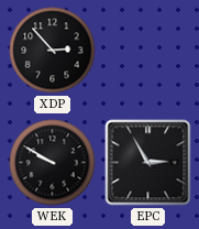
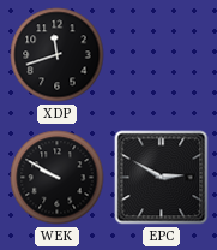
XDP: 2:53 -> 11:42 (58, 55)
EPC: 2:55 -> 2:50 (162, 178)
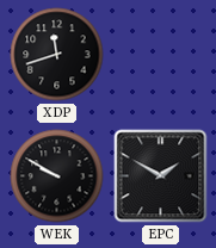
EPC: 2:50 -> 1:50 (161, 176)
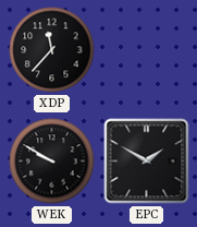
XDP: 11:42 -> 11:37 (52, 50)
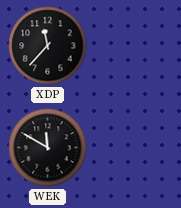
WEK: 9:50 -> 11:50 (48, 148)
EPC: 1:50 -> none (147, 162)
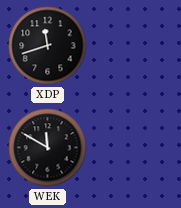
XDP: 11:37 -> 11:42 (48, 46)
